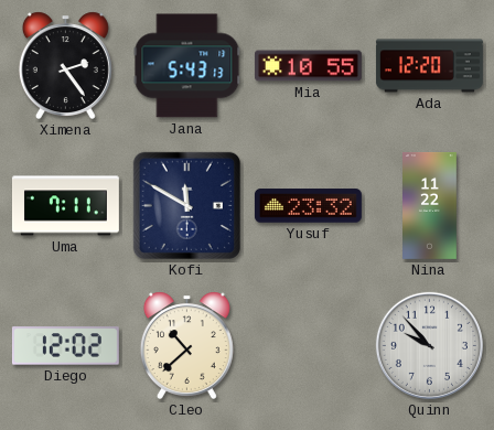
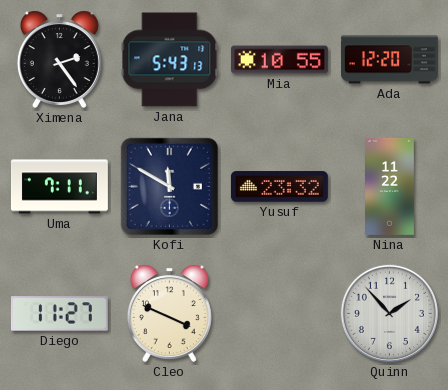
Diego: 12:02 -> 11:27 (59, 314)
Cleo: 10:38 -> 3:49 (169, 313)
Quinn: 9:53 -> 1:53 (389, 313)
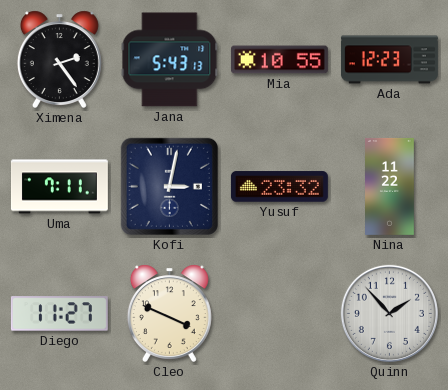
Ada: 12:20 -> 12:23 (389, 60)
Kofi: 11:50 -> 3:02 (169, 186)
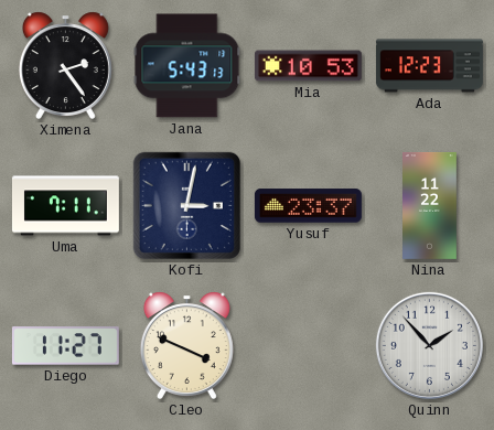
Mia: 10:55 -> 10:53 (308, 66)
Yusuf: 23:32 -> 23:37 (308, 206)
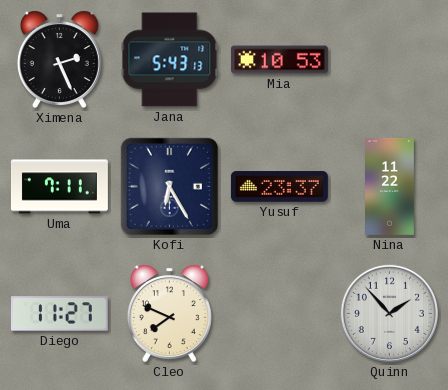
Ximena: 2:24 -> 2:26 (59, 59)
Ada: 12:23 -> none (429, 66)
Kofi: 3:02 -> 6:25 (169, 186)
Cleo: 3:49 -> 7:49 (169, 313)
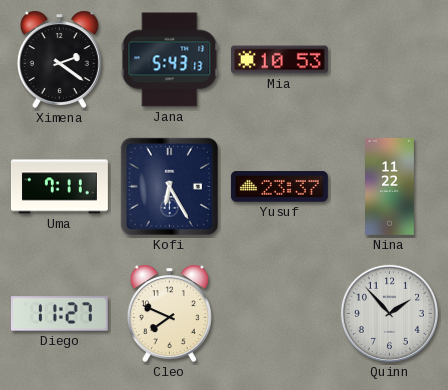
Ximena: 2:26 -> 2:21 (59, 59)
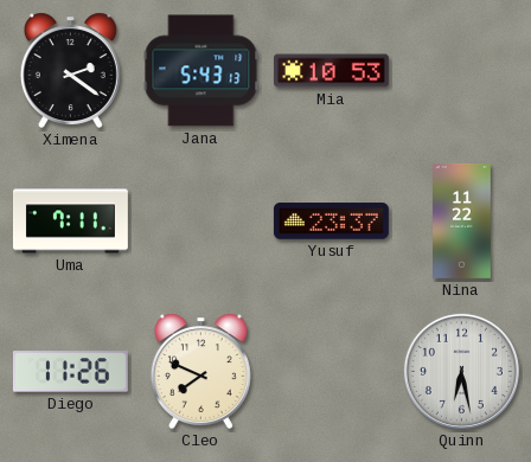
Kofi: 6:25 -> none (169, 186)
Diego: 11:27 -> 11:26 (70, 372)
Quinn: 1:53 -> 6:28 (461, 371)
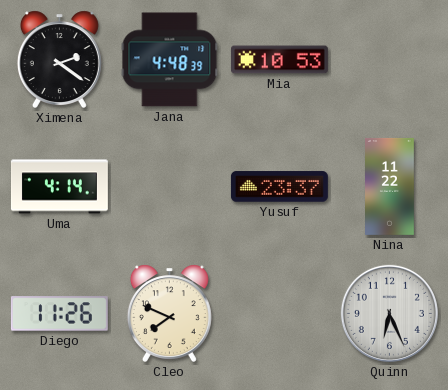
Jana: 5:43 -> 4:48 (170, 60)
Uma: 7:11 -> 4:14 (59, 187)
Quinn: 6:28 -> 6:26 (389, 313)
